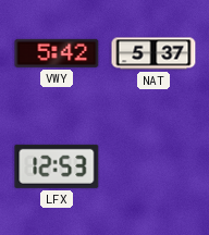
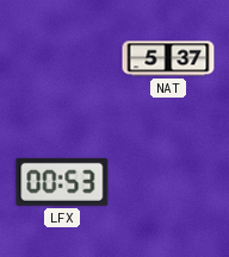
VWY: 5:42 -> none (57, 53)
LFX: 12:53 -> 00:53 (62, 182)
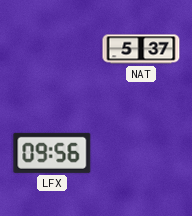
LFX: 00:53 -> 09:56 (52, 153)
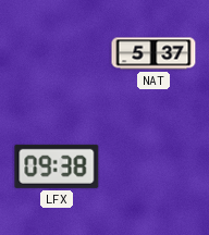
LFX: 09:56 -> 09:38 (57, 166)
